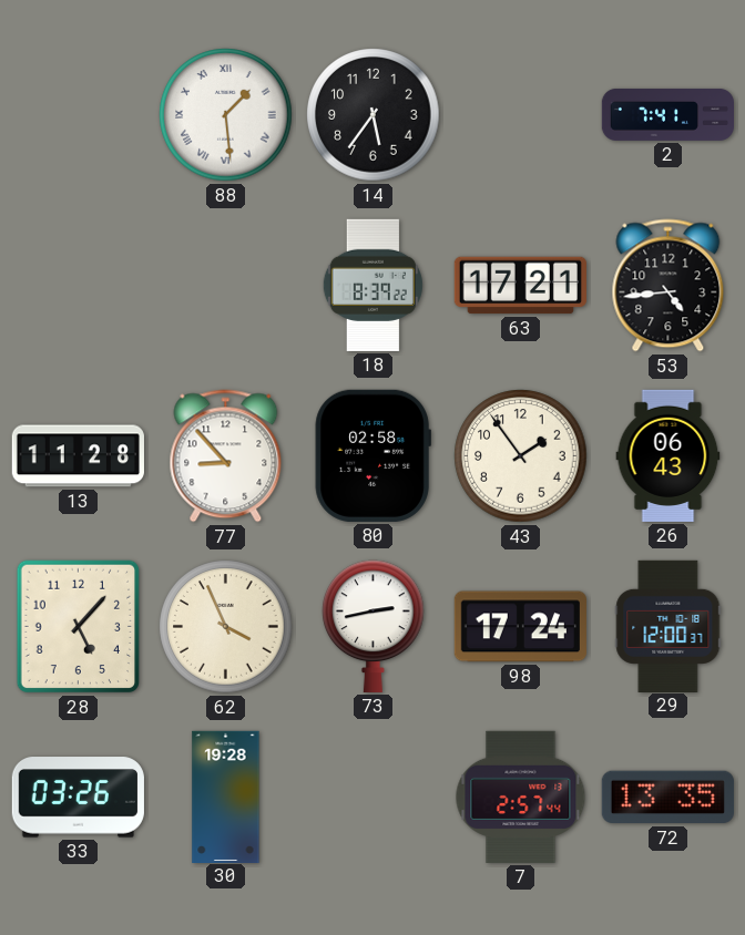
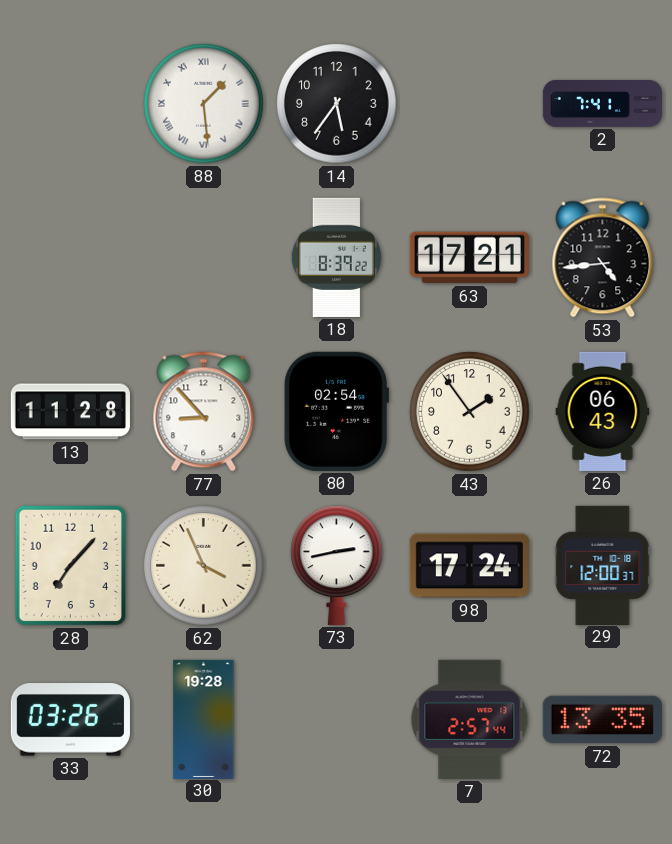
80: 02:58 -> 02:54 (336, 411)
28: 5:07 -> 7:07 (70, 566)
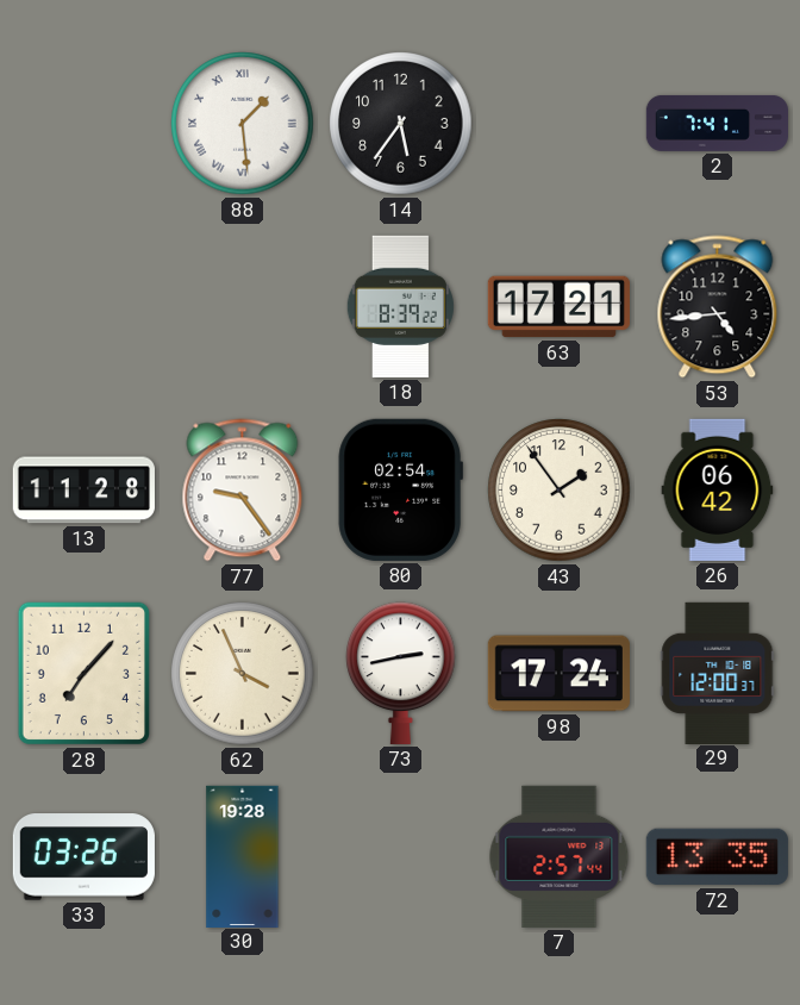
77: 8:53 -> 9:24 (243, 491)
26: 06:43 -> 06:42 (718, 489)
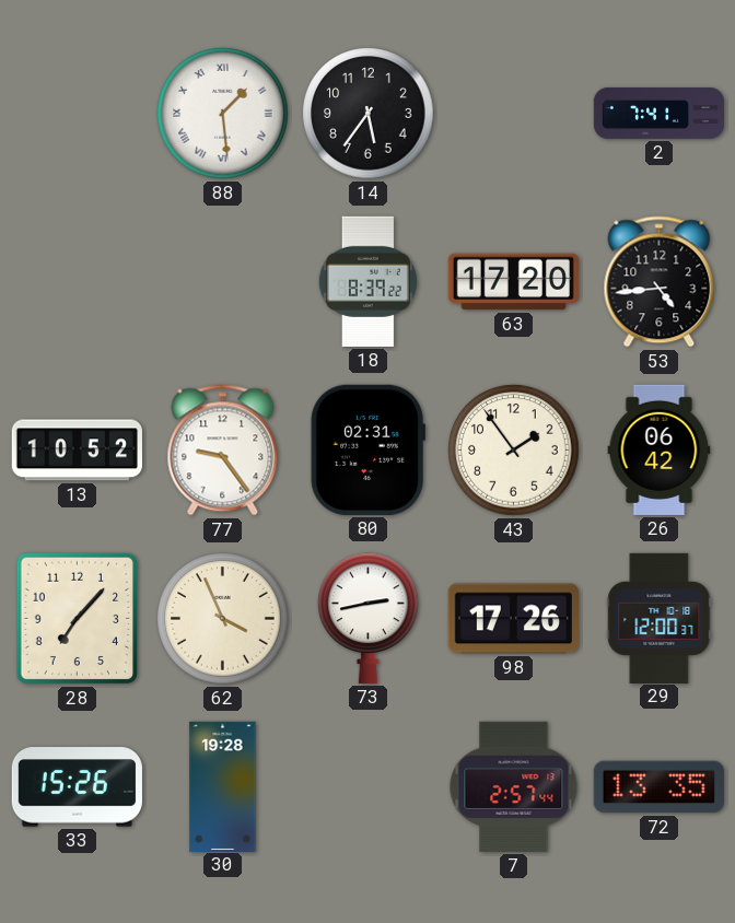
63: 17:21 -> 17:20 (513, 282)
13: 11:28 -> 10:52 (77, 451)
80: 02:54 -> 02:31 (367, 449)
98: 17:24 -> 17:26 (513, 619)
33: 03:26 -> 15:26 (77, 787)
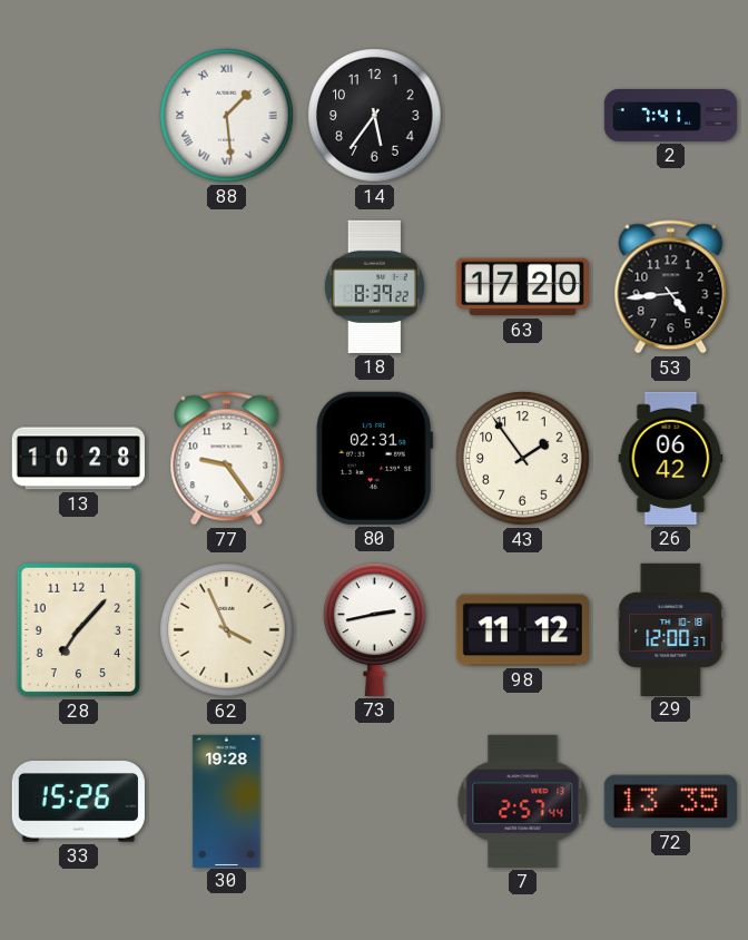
13: 10:52 -> 10:28 (78, 459)
98: 17:26 -> 11:12 (522, 630)
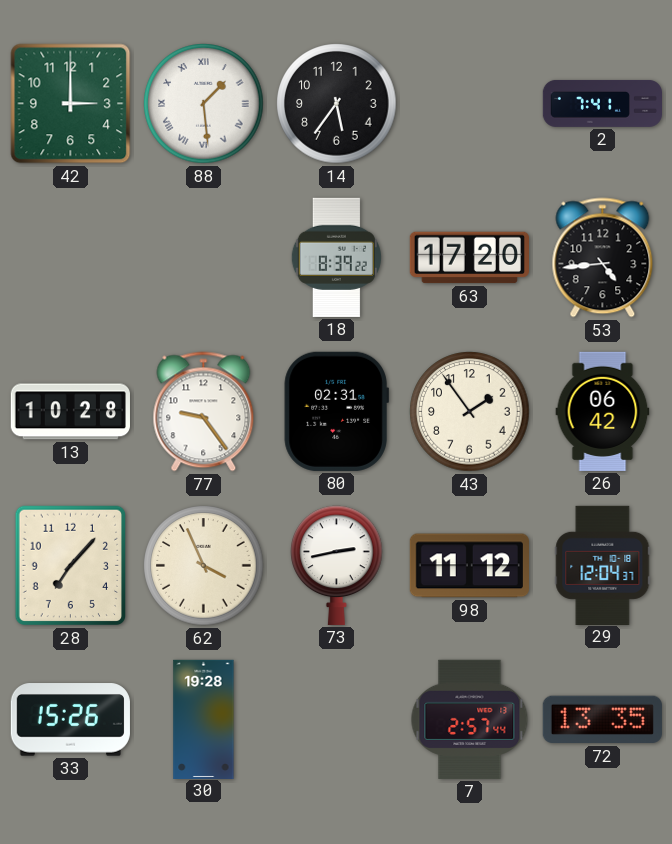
42: none -> 3:00 (71, 104)
29: 12:00 -> 12:04 (603, 565)
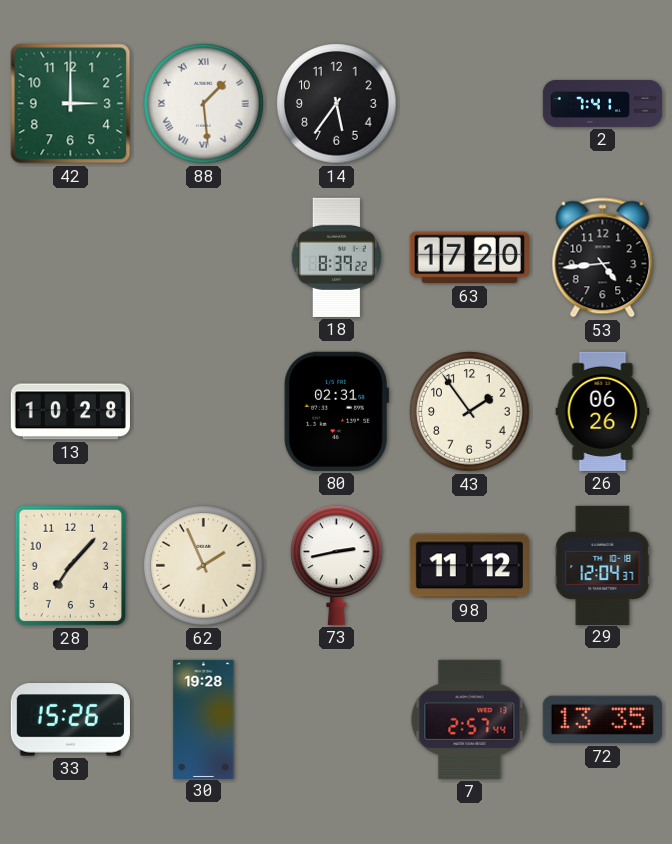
77: 9:24 -> none (204, 412)
26: 06:42 -> 06:26 (603, 411)
62: 3:56 -> 1:56 (204, 566)
